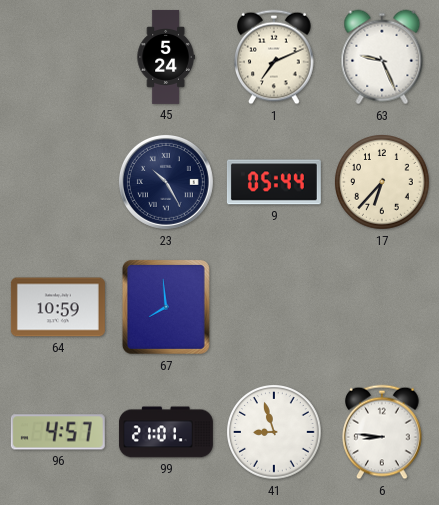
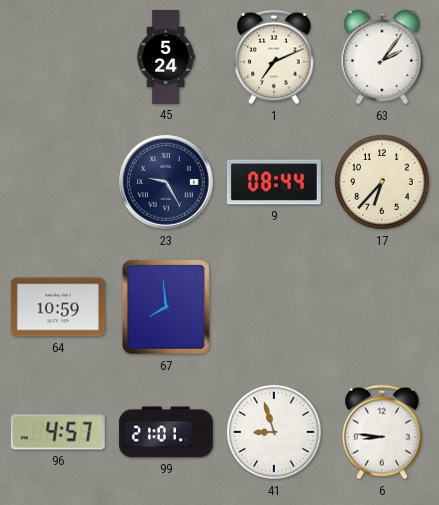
63: 9:26 -> 2:06 (382, 57)
23: 10:25 -> 9:25 (166, 182)
9: 05:44 -> 08:44 (274, 182)
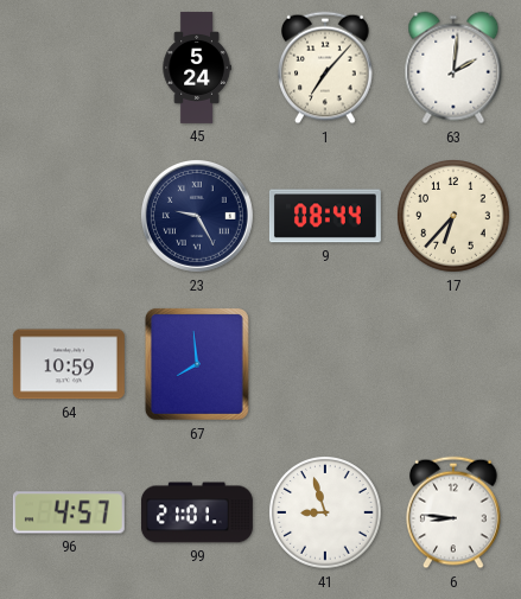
1: 7:11 -> 7:07 (326, 68)
63: 2:06 -> 2:01 (453, 68)
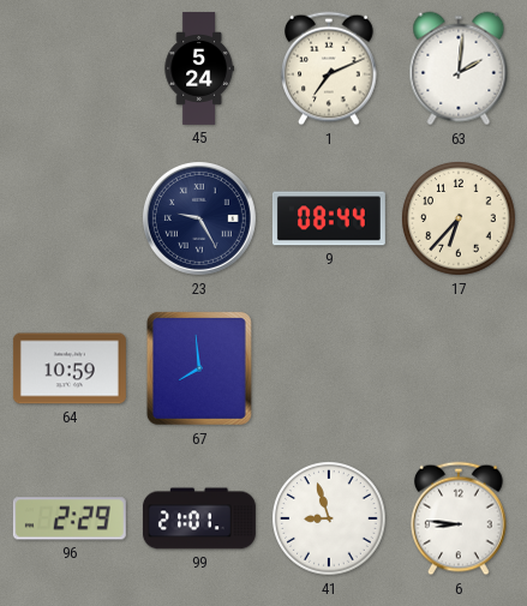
1: 7:07 -> 7:11 (330, 68)
96: 4:57 -> 2:29 (70, 518)
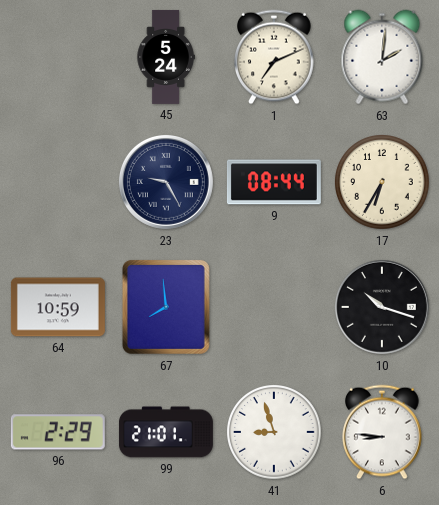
17: 6:37 -> 6:35 (382, 182)
10: none -> 10:18 (382, 307)
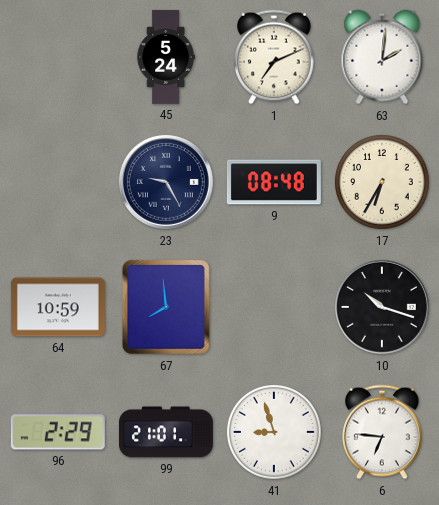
9: 08:44 -> 08:48 (274, 182)
6: 8:46 -> 6:46 (383, 432)
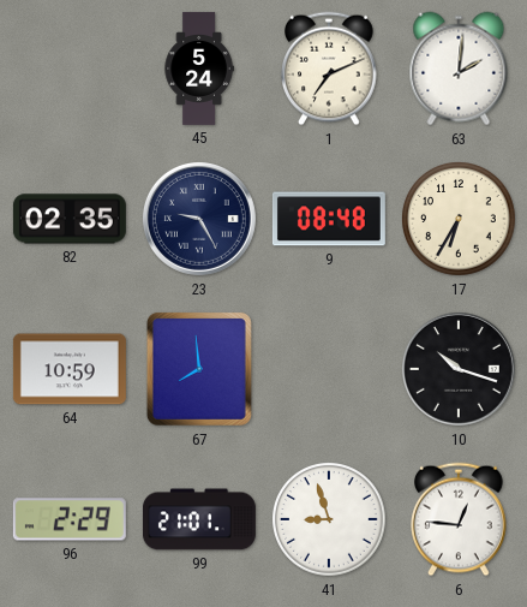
82: none -> 02:35 (70, 219)
6: 6:46 -> 12:46 (460, 519)
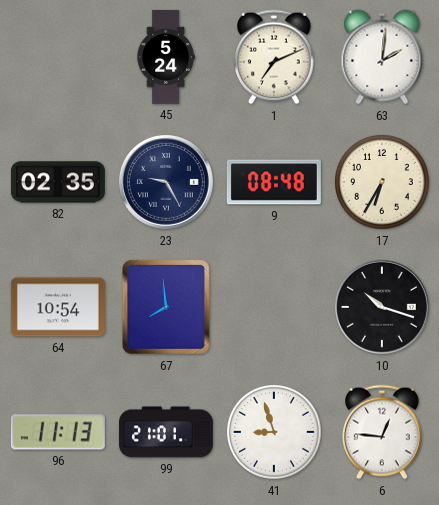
64: 10:59 -> 10:54 (58, 307)
96: 2:29 -> 11:13 (58, 432)
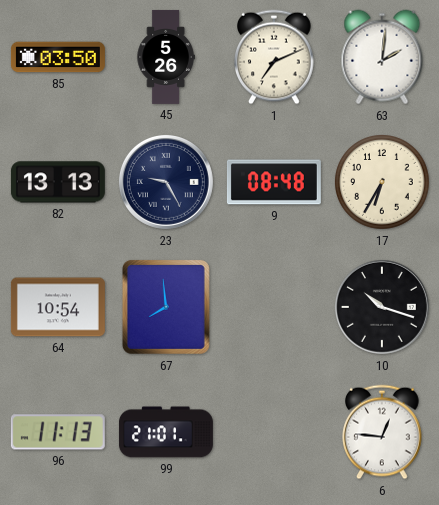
85: none -> 03:50 (58, 57)
45: 5:24 -> 5:26 (166, 57)
82: 02:35 -> 13:13 (58, 182)
41: 8:57 -> none (274, 432)
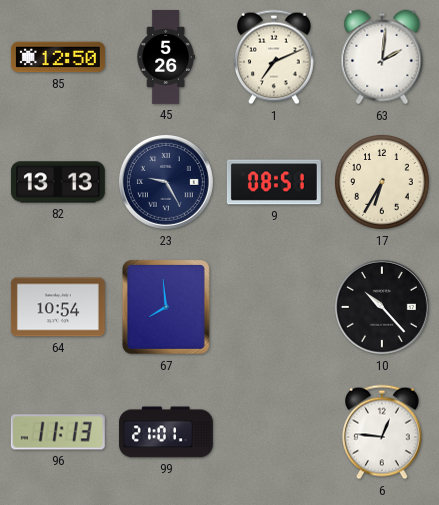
85: 03:50 -> 12:50 (58, 57)
9: 08:48 -> 08:51 (274, 182)
10: 10:18 -> 10:23 (382, 307)
